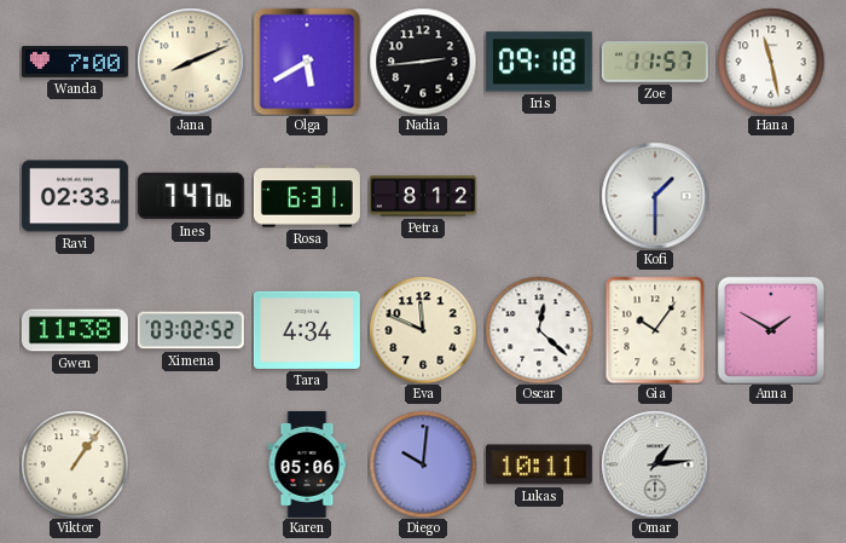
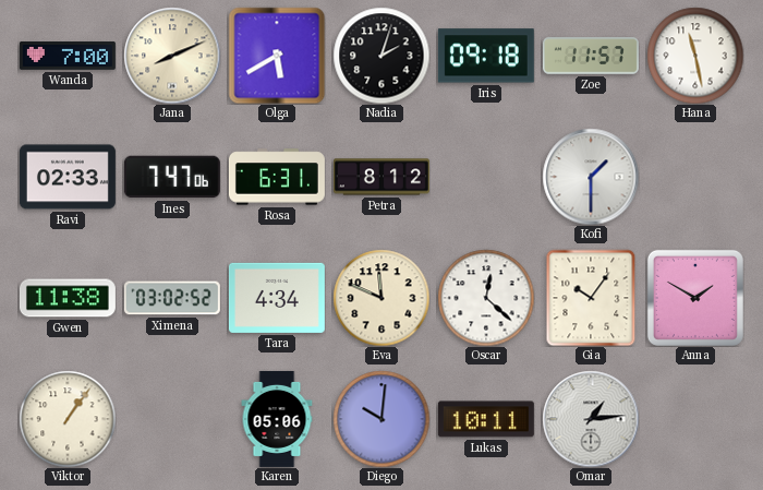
Nadia: 2:44 -> 2:03 (381, 56)
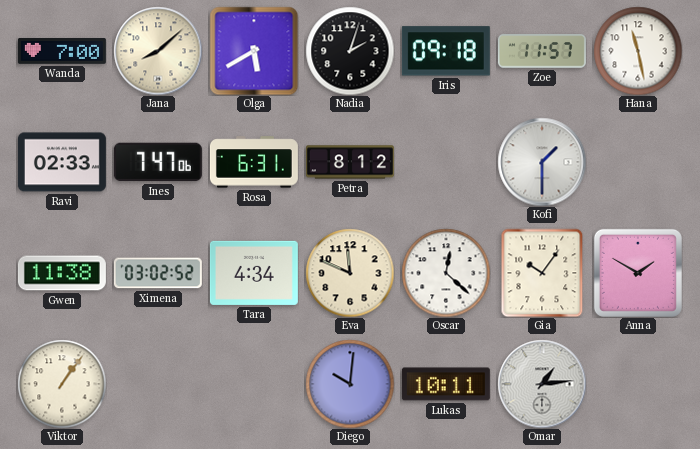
Jana: 8:11 -> 8:08 (158, 51)
Karen: 05:06 -> none (277, 419)
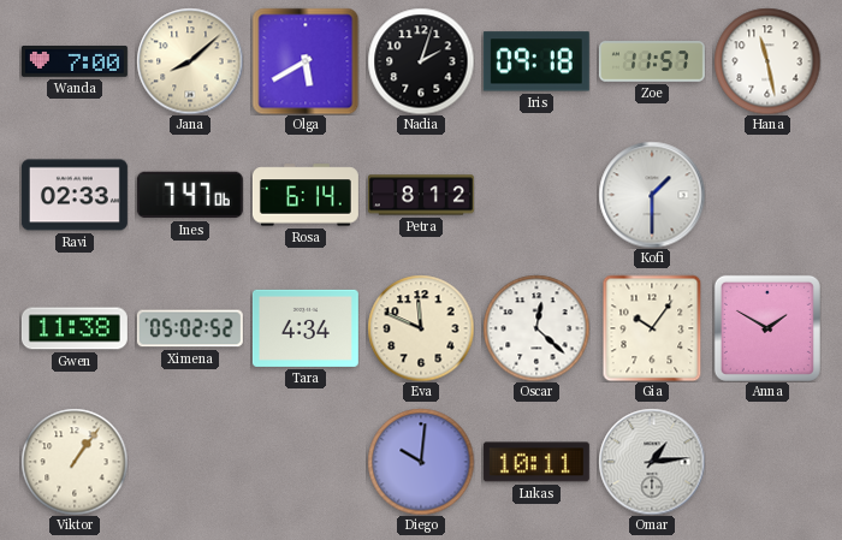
Rosa: 6:31 -> 6:14 (306, 195)
Ximena: 03:02 -> 05:02 (190, 328)
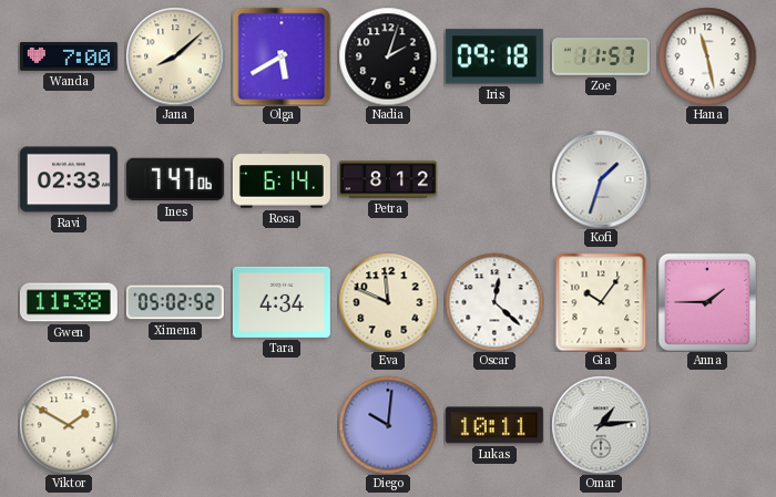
Kofi: 1:30 -> 1:33 (601, 179)
Anna: 1:50 -> 1:45 (707, 302)
Viktor: 1:06 -> 1:50 (69, 425)
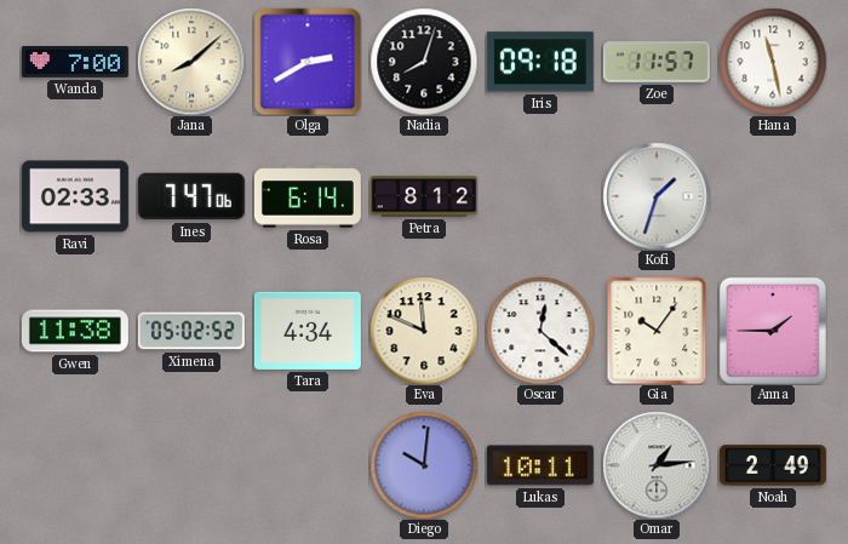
Olga: 5:40 -> 2:40 (308, 62)
Nadia: 2:03 -> 8:03 (424, 62)
Viktor: 1:50 -> none (69, 425)
Noah: none -> 2:49 (773, 465)
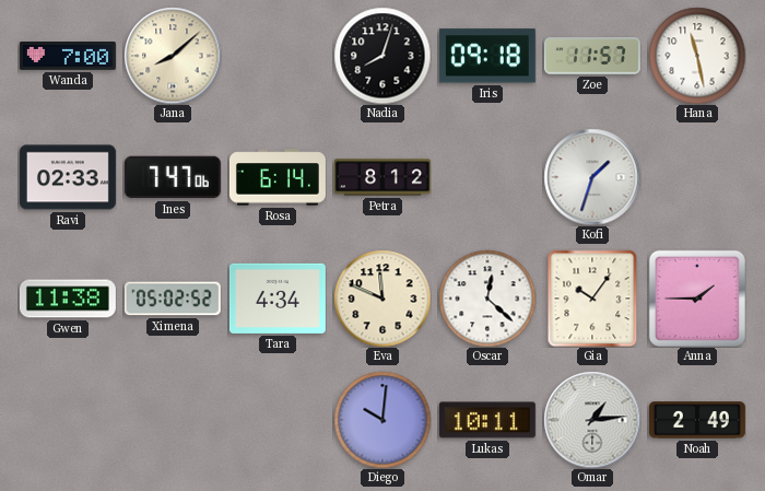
Olga: 2:40 -> none (308, 62)
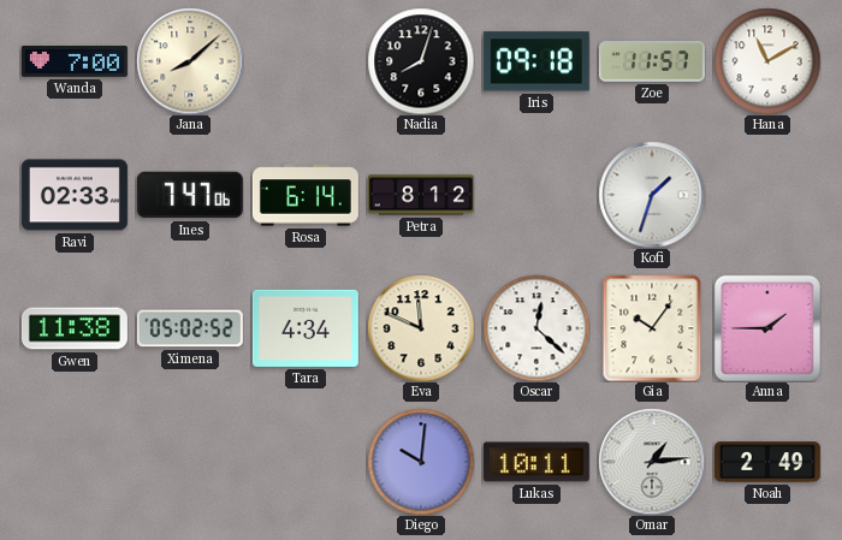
Hana: 11:28 -> 11:10 (767, 61)
